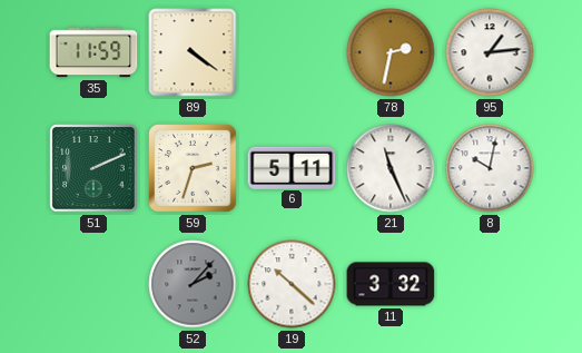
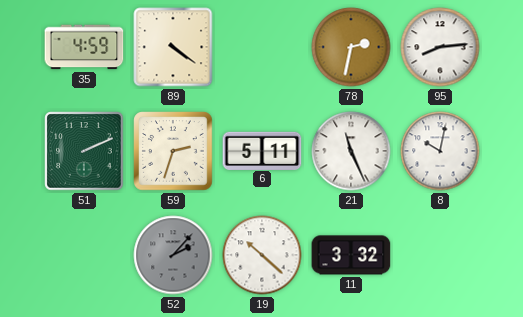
35: 11:59 -> 4:59 (84, 47)
95: 1:14 -> 8:14 (440, 47)
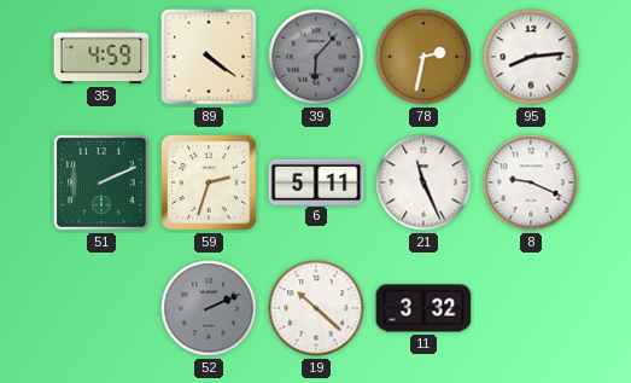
39: none -> 6:07 (316, 57)
8: 10:02 -> 9:19 (531, 182)
52: 2:07 -> 2:11 (209, 308)
